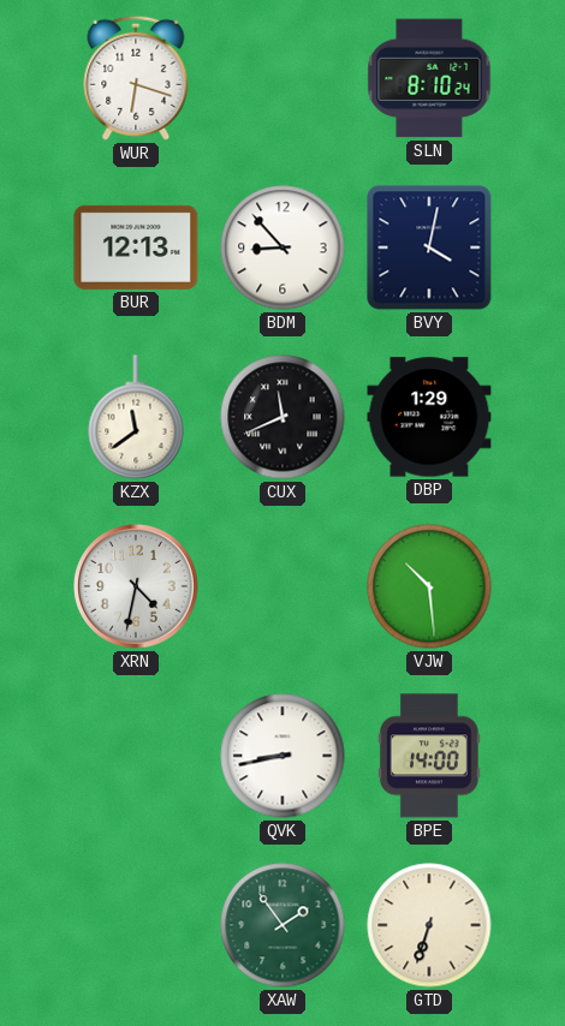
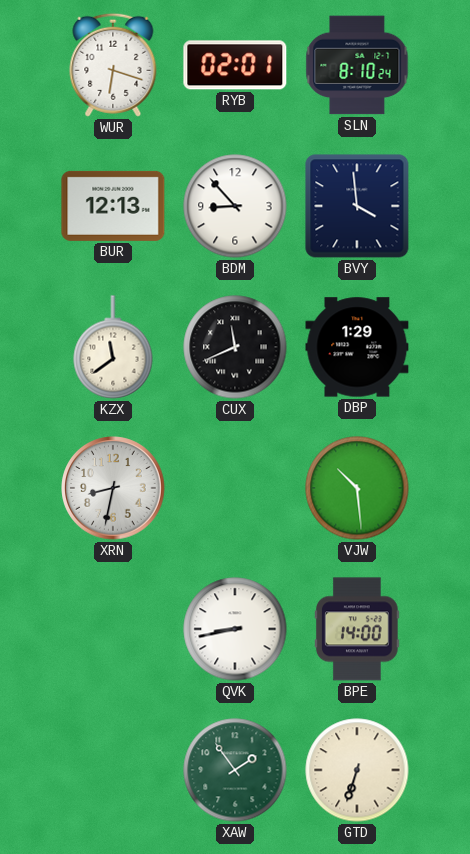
RYB: none -> 02:01 (235, 65)
BVY: 4:02 -> 3:59 (357, 206)
XRN: 4:32 -> 8:32 (113, 488)
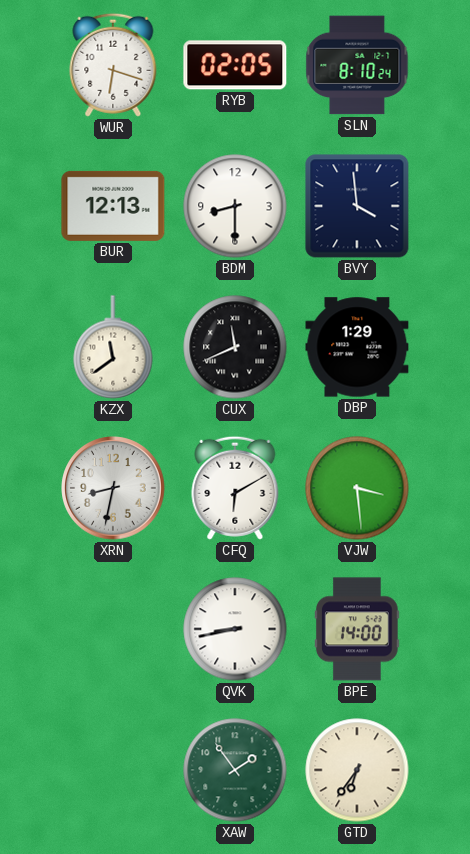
RYB: 02:01 -> 02:05 (235, 65)
BDM: 8:53 -> 8:30 (235, 206)
CFQ: none -> 6:10 (235, 488)
VJW: 10:29 -> 3:29 (357, 488)
GTD: 6:33 -> 6:36 (357, 770)
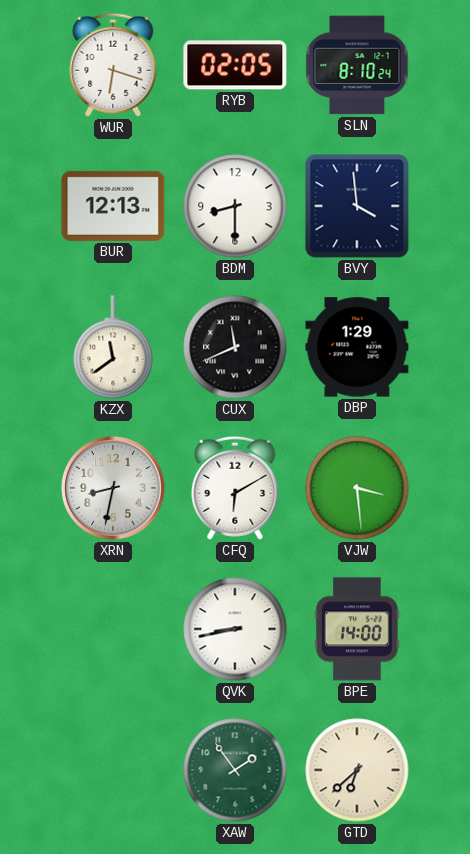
GTD: 6:36 -> 6:38 (357, 770)
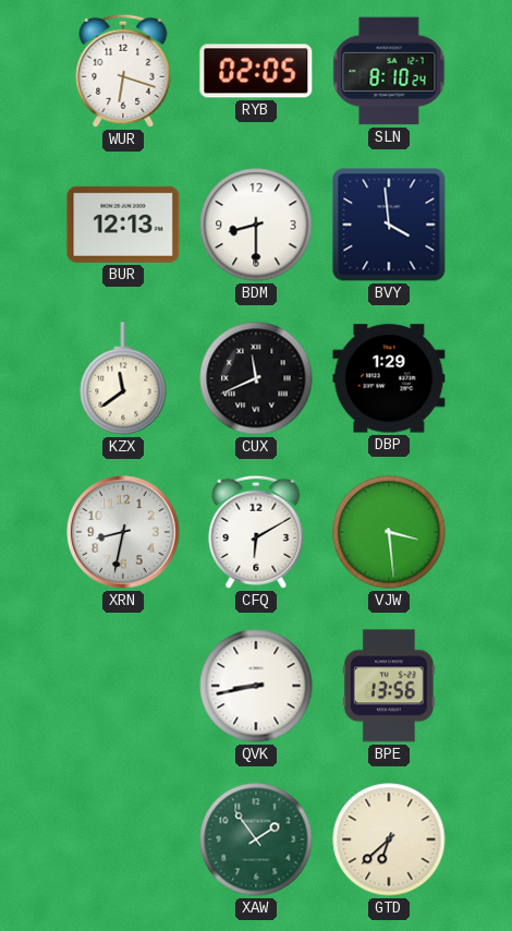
BPE: 14:00 -> 13:56 (390, 686)
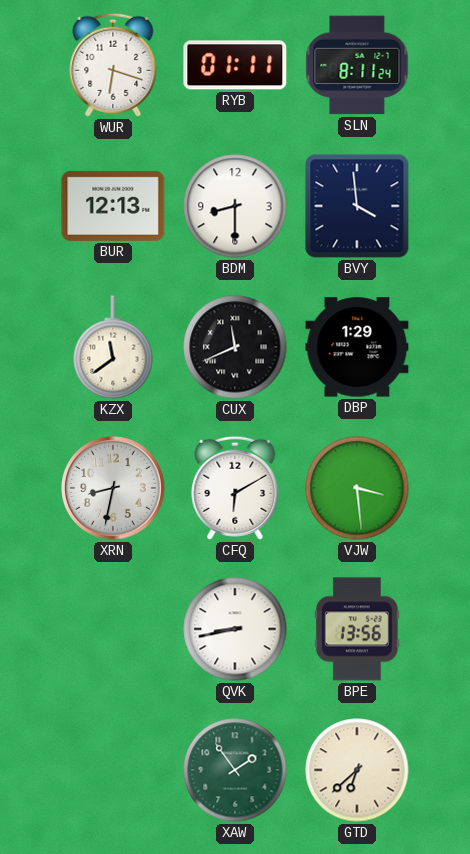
RYB: 02:05 -> 01:11 (235, 65)
SLN: 8:10 -> 8:11 (357, 65)
